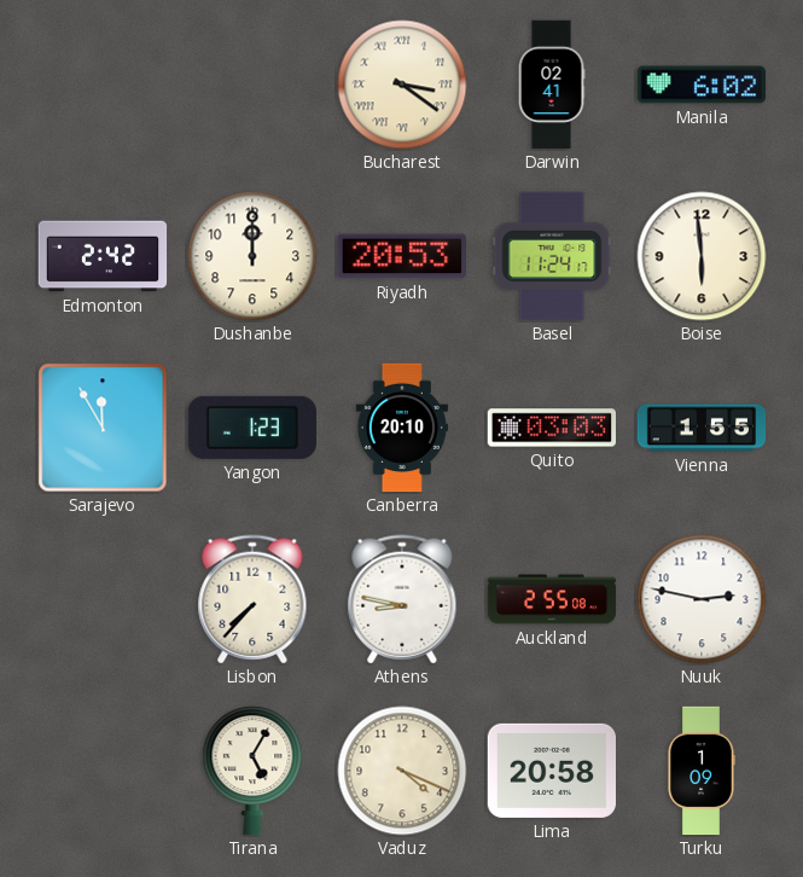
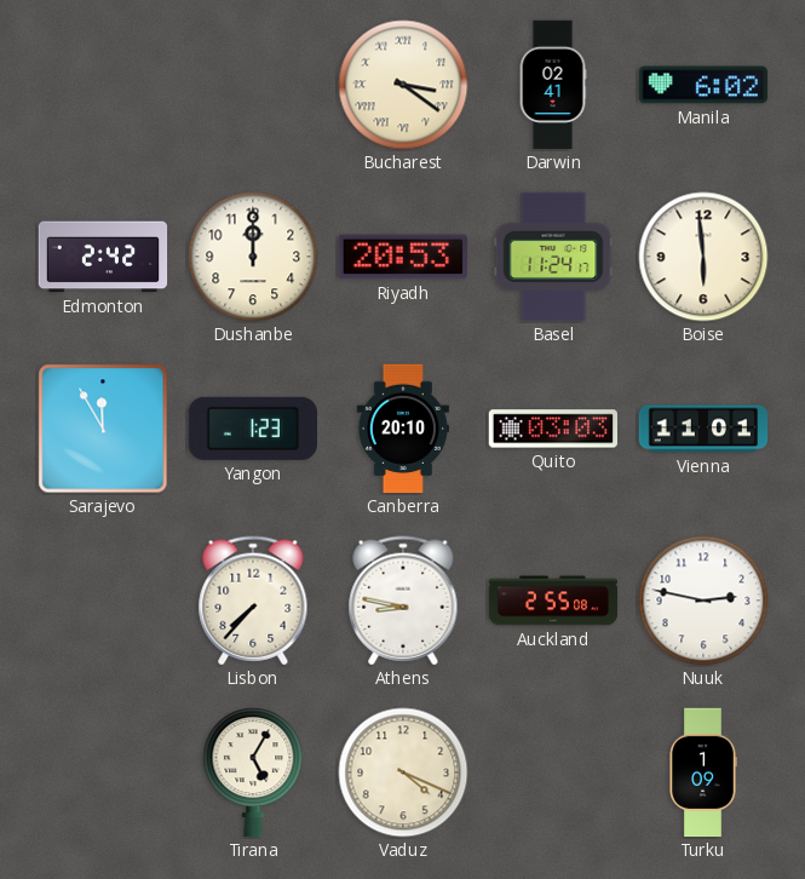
Vienna: 1:55 -> 11:01 (703, 429)
Lima: 20:58 -> none (551, 771)
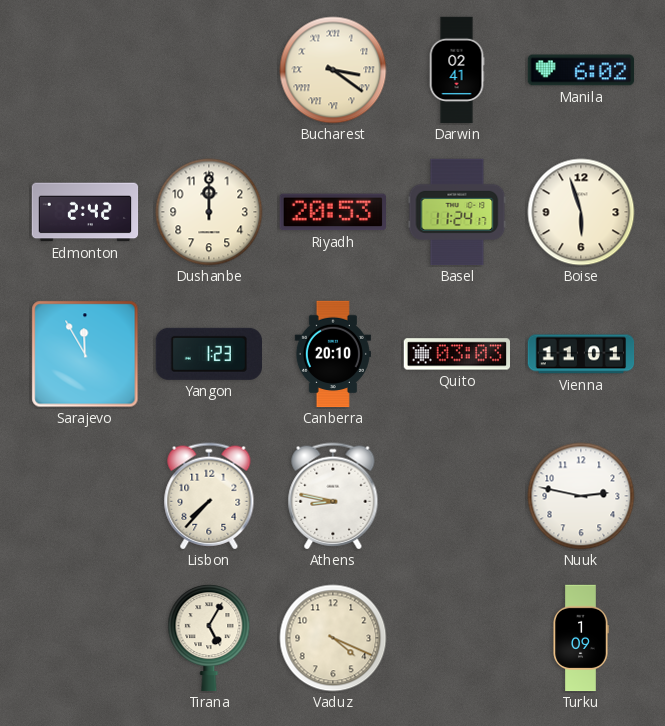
Boise: 5:59 -> 5:57 (581, 212)
Auckland: 2:55 -> none (553, 601)
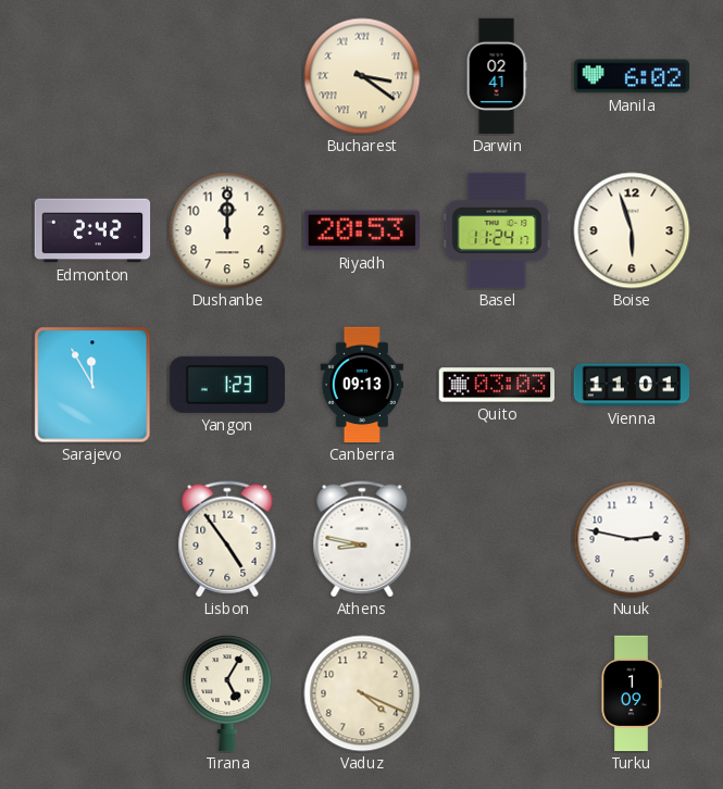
Canberra: 20:10 -> 09:13 (362, 385)
Lisbon: 7:37 -> 4:54 (227, 539)
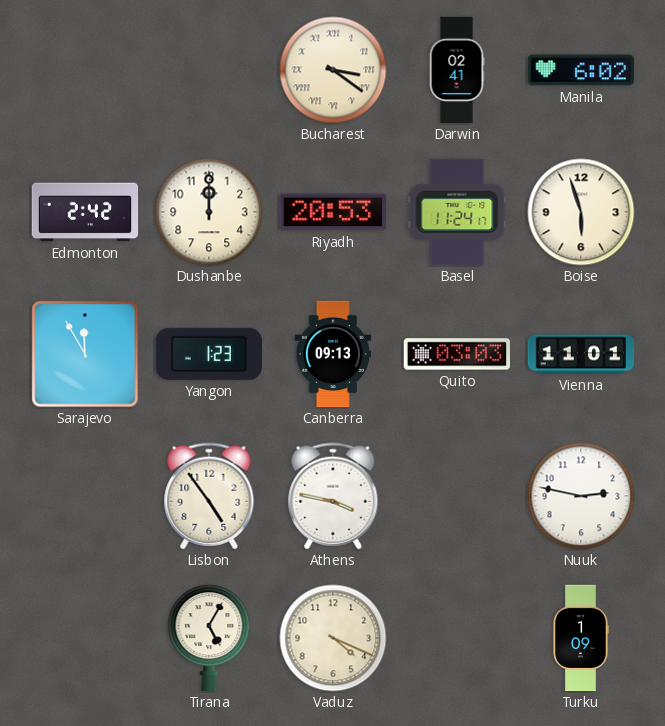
Athens: 8:47 -> 3:47 (333, 496)
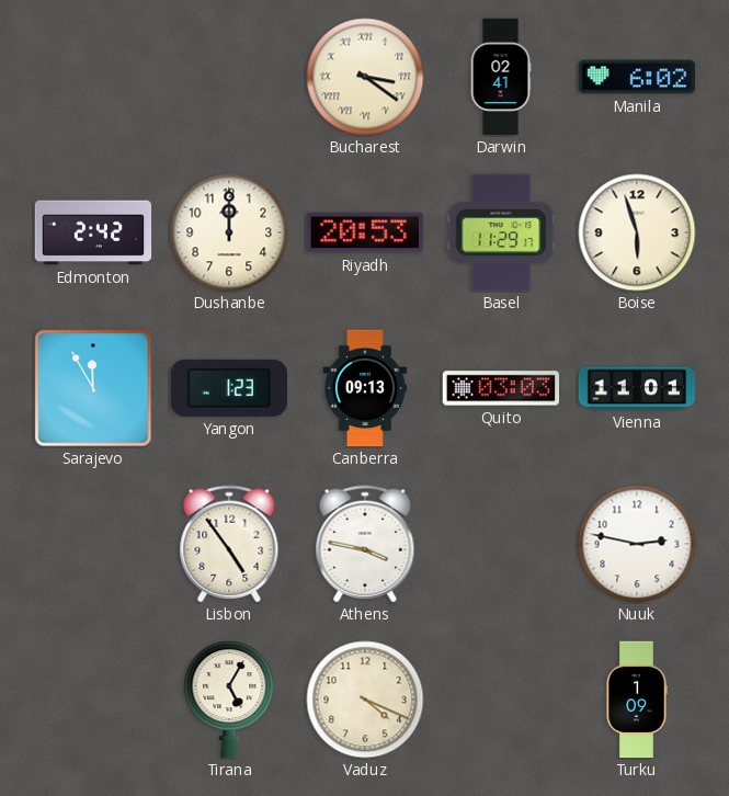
Basel: 11:24 -> 11:29 (501, 232)
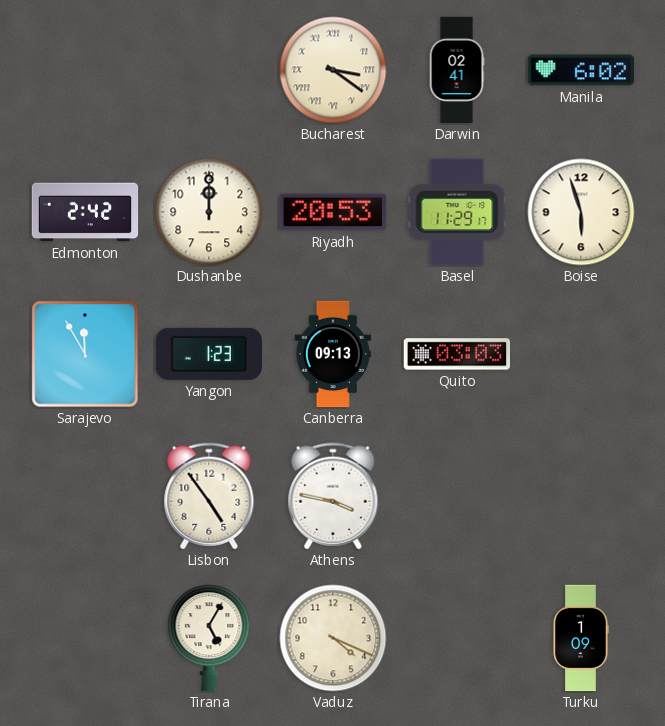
Vienna: 11:01 -> none (637, 388)
Nuuk: 2:47 -> none (637, 544)
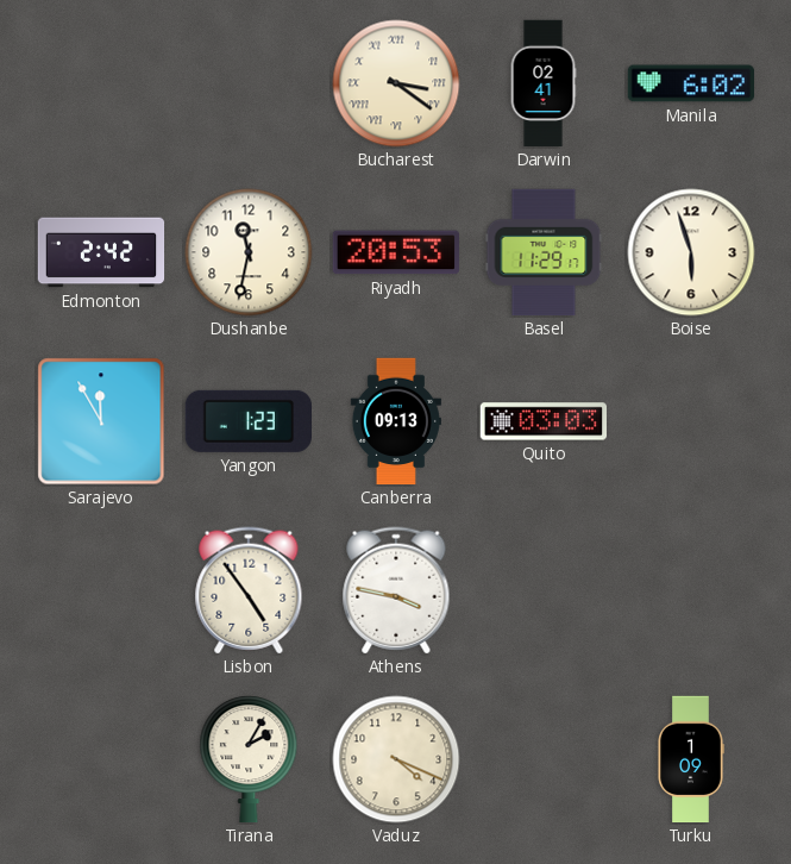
Dushanbe: 12:00 -> 11:32 (249, 252)
Tirana: 5:05 -> 2:05 (249, 759)
